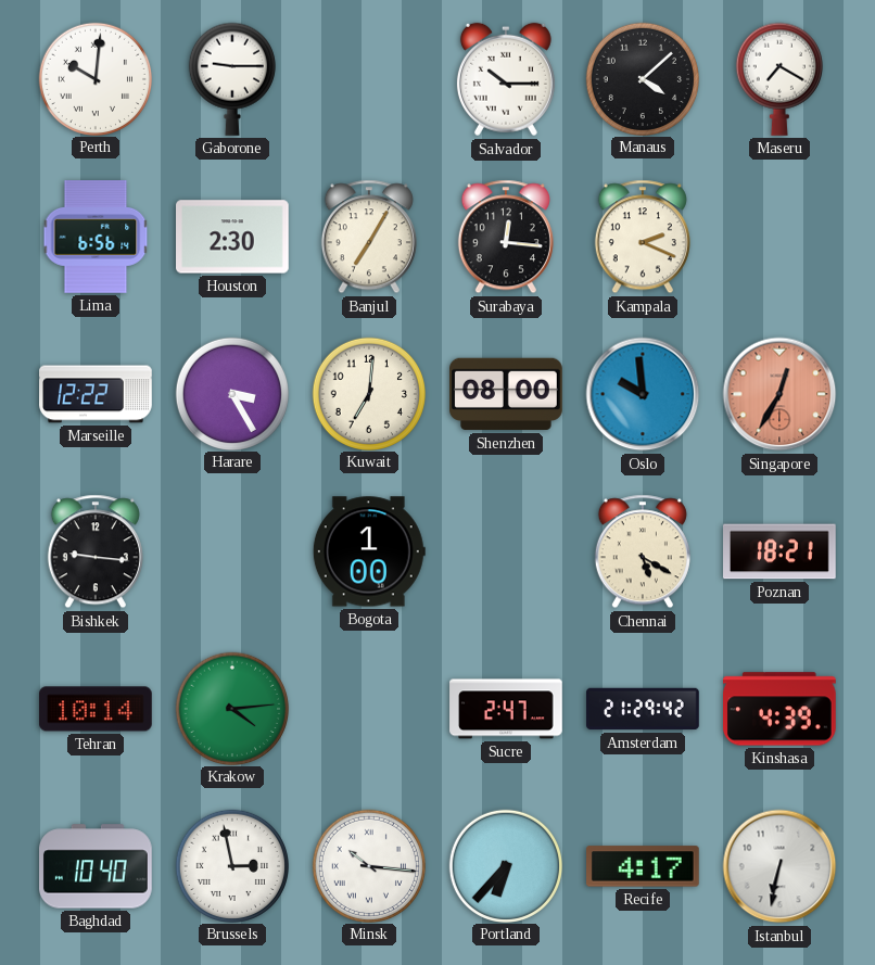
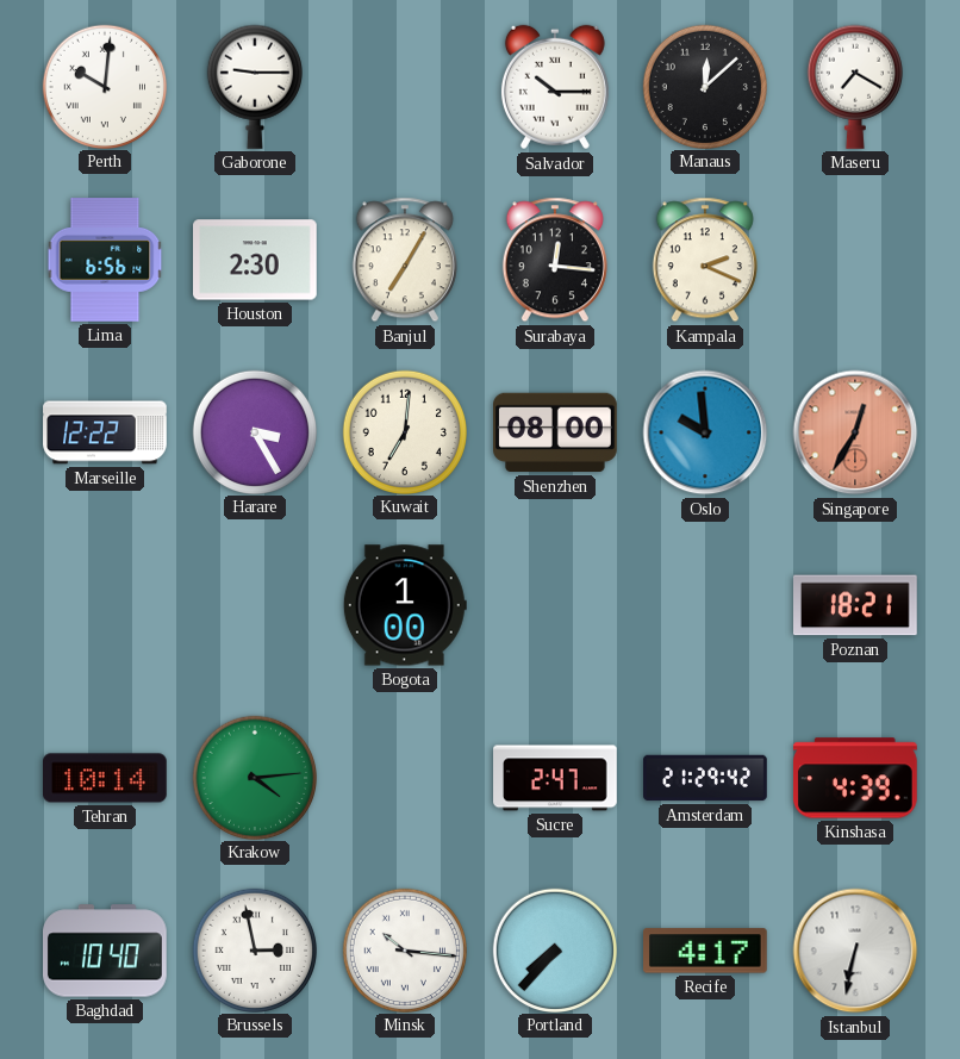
Manaus: 4:08 -> 12:08 (704, 86)
Bishkek: 9:16 -> none (96, 551)
Chennai: 5:20 -> none (643, 551)
Portland: 6:37 -> 7:37 (554, 949)
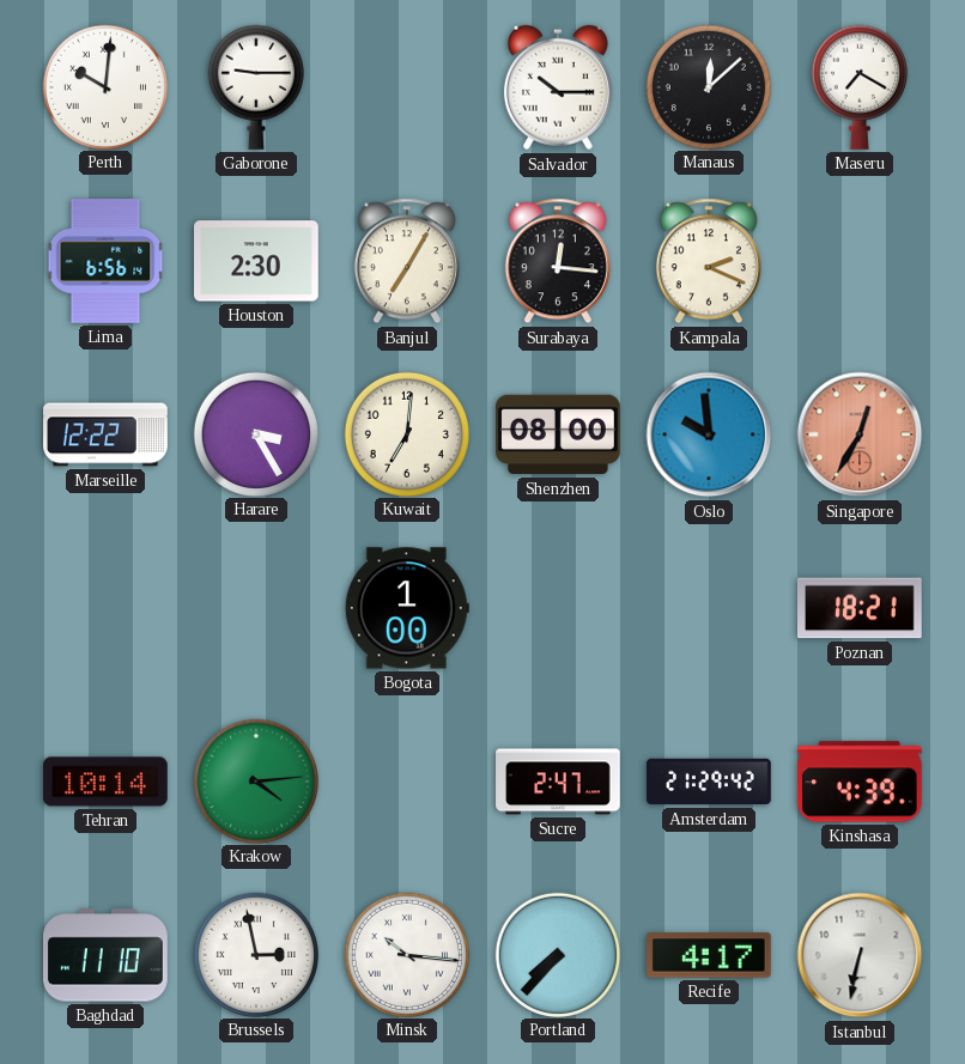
Baghdad: 10:40 -> 11:10 (107, 955)
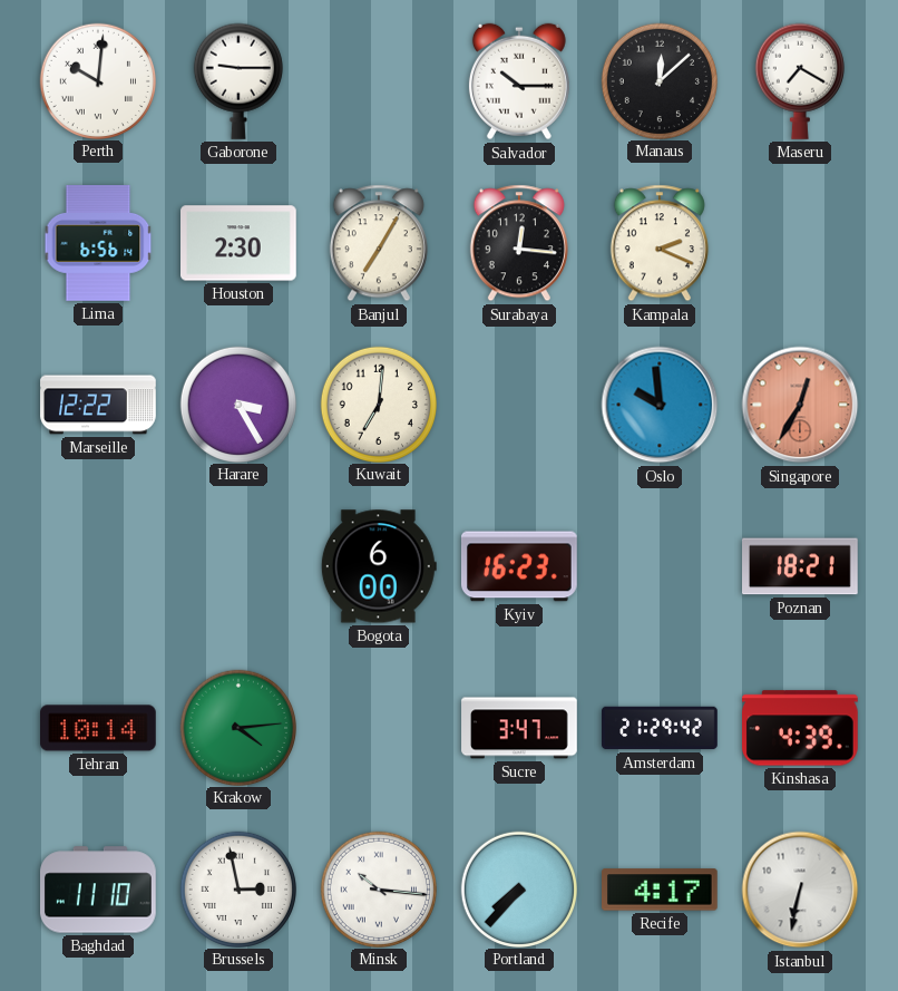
Shenzhen: 08:00 -> none (559, 434)
Bogota: 1:00 -> 6:00 (379, 566)
Kyiv: none -> 16:23 (520, 566)
Sucre: 2:47 -> 3:47 (519, 728)
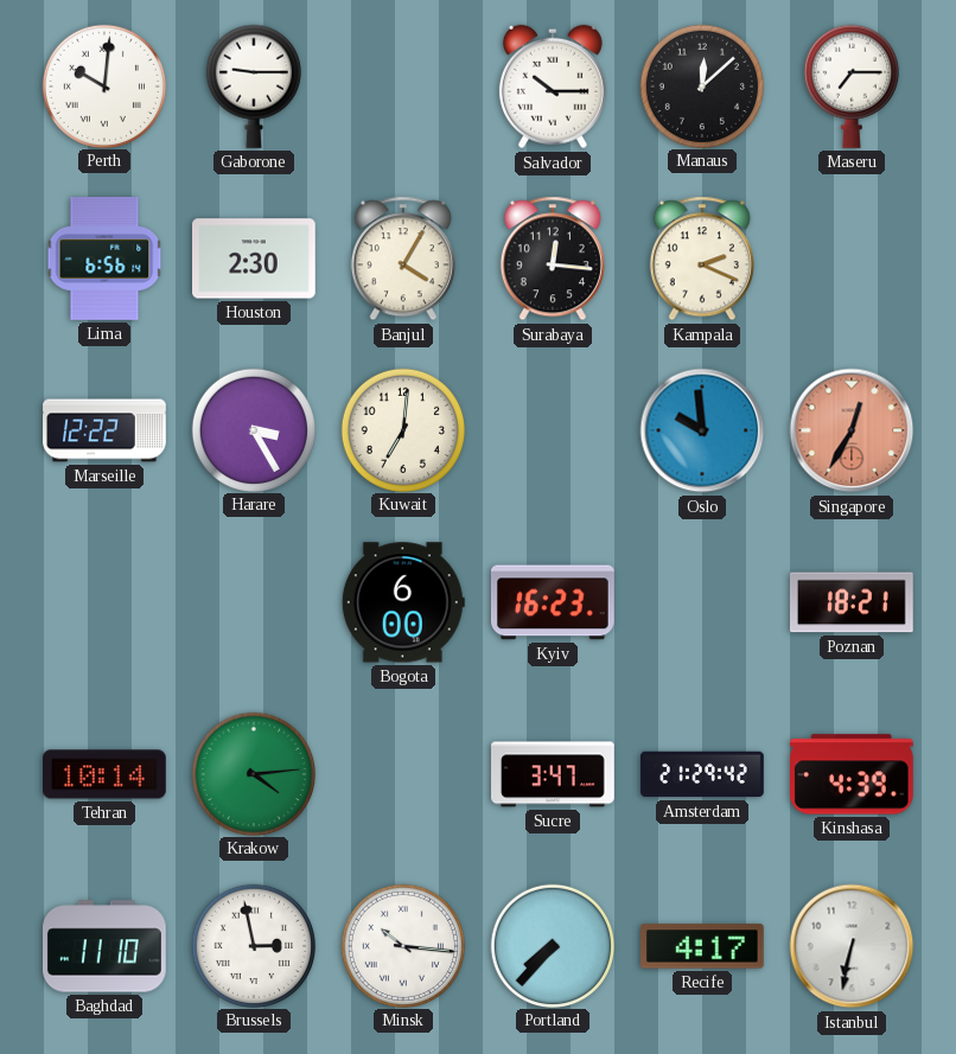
Maseru: 7:20 -> 7:15 (852, 87)
Banjul: 7:05 -> 4:05 (403, 258)
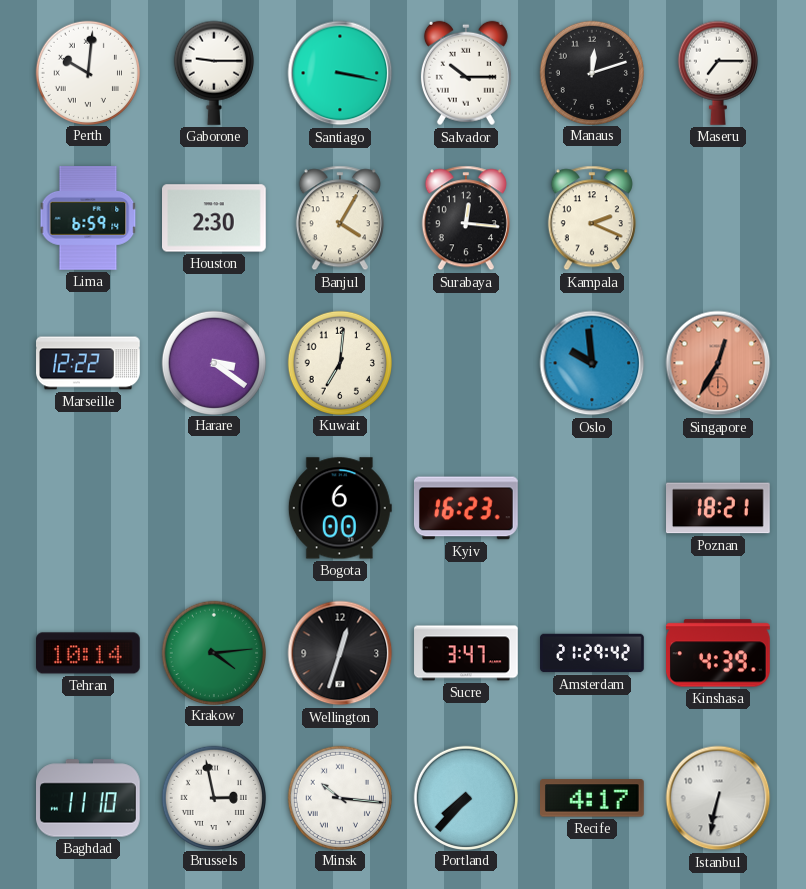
Santiago: none -> 3:17 (340, 73)
Manaus: 12:08 -> 12:12 (591, 72)
Lima: 6:56 -> 6:59 (88, 219)
Harare: 3:25 -> 3:21 (213, 362)
Wellington: none -> 12:33 (340, 653)
